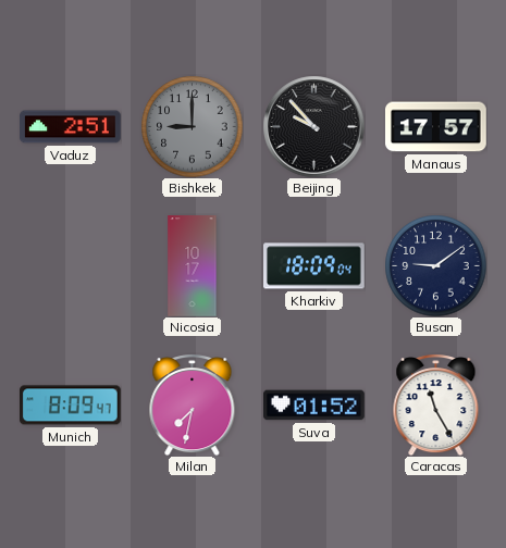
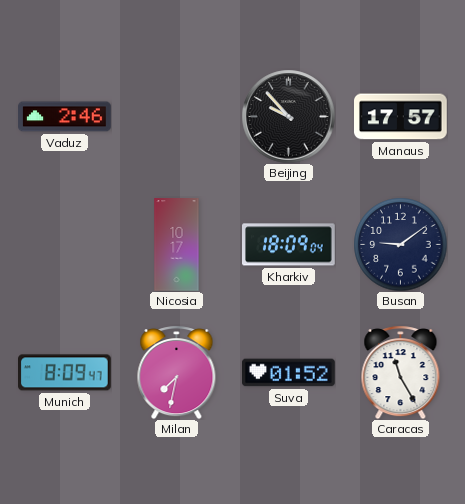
Vaduz: 2:51 -> 2:46 (65, 117)
Bishkek: 9:00 -> none (192, 126)
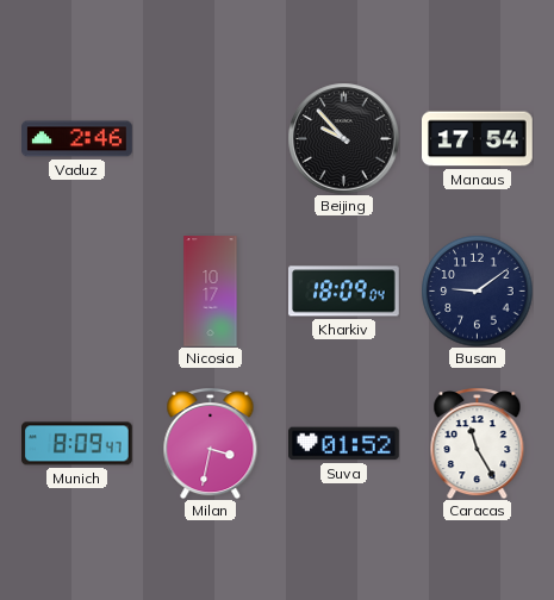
Manaus: 17:57 -> 17:54 (478, 139)
Milan: 7:32 -> 3:32 (211, 444)
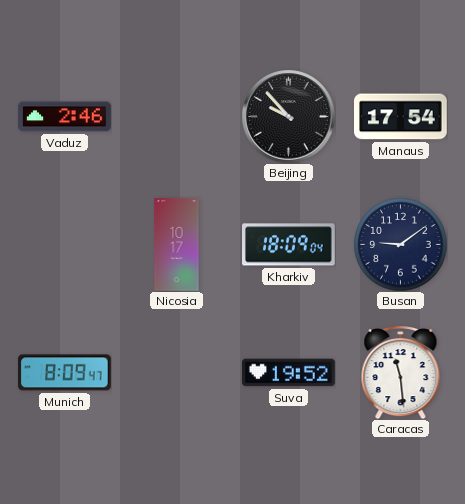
Milan: 3:32 -> none (211, 444)
Suva: 01:52 -> 19:52 (289, 373)
Caracas: 11:25 -> 11:29 (401, 373)
